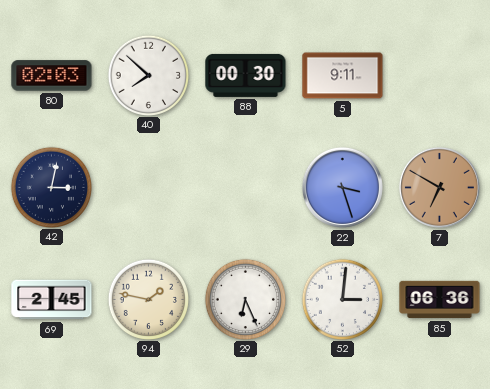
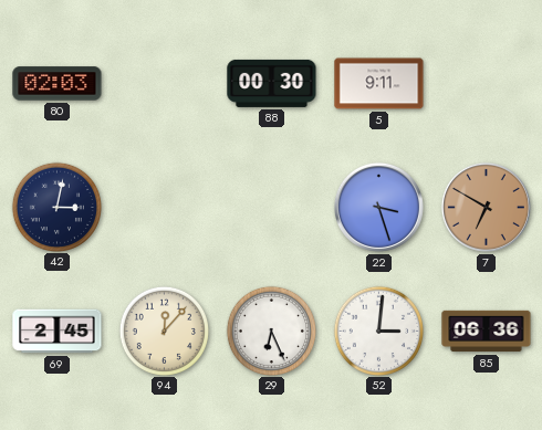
40: 7:52 -> none (148, 75)
94: 1:47 -> 12:07 (164, 331)
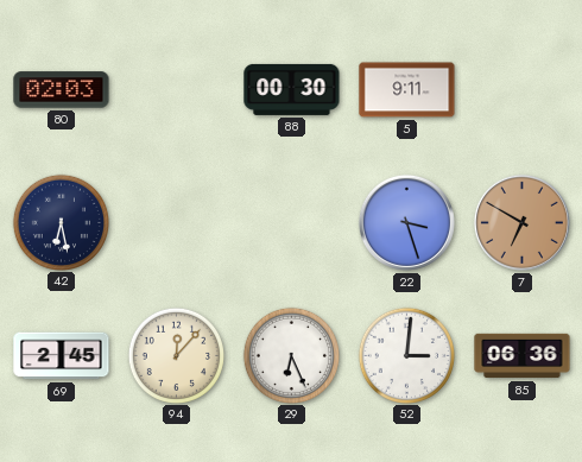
42: 3:02 -> 6:28 (61, 222)
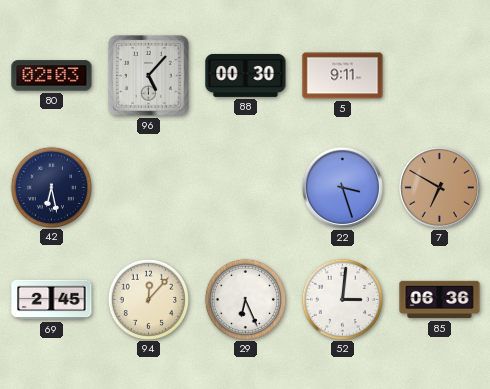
96: none -> 5:07 (149, 76)
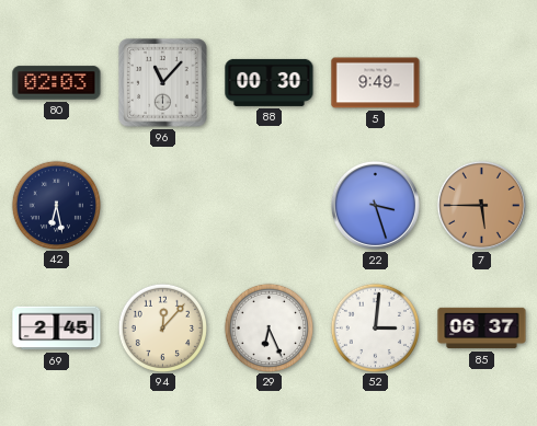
96: 5:07 -> 11:07 (163, 83)
5: 9:11 -> 9:49 (376, 83)
7: 6:50 -> 5:45 (481, 205)
85: 06:36 -> 06:37 (482, 329)
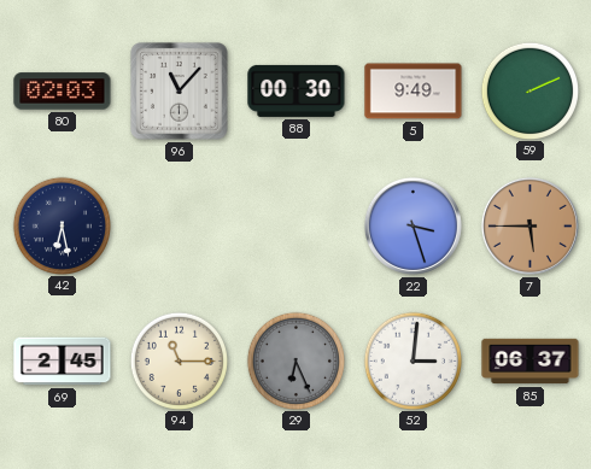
59: none -> 2:11 (529, 90)
94: 12:07 -> 11:15 (179, 360)
29 dial: white -> grey (295, 360)
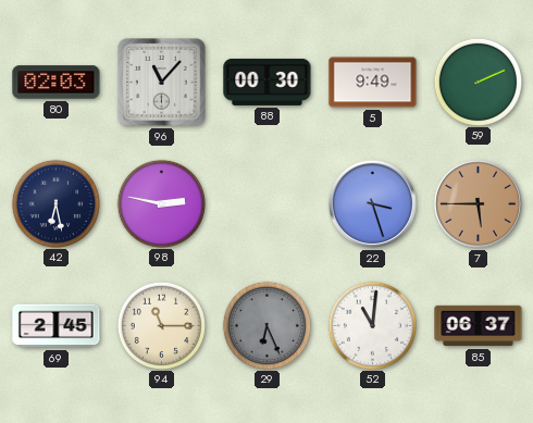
98: none -> 2:47 (161, 203)
52: 3:01 -> 11:01 (372, 325)
